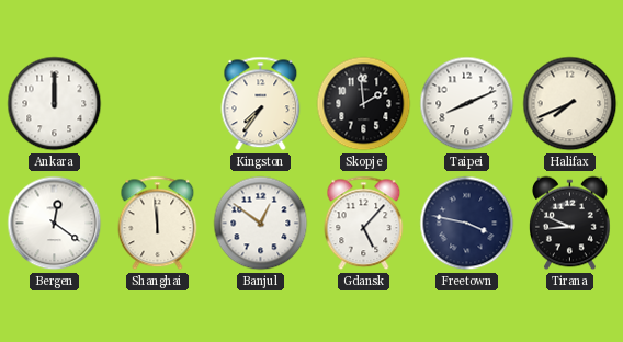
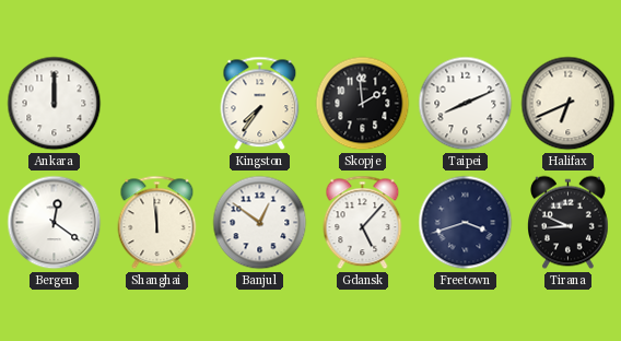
Halifax: 7:41 -> 6:41 (569, 104)
Freetown: 3:47 -> 3:42 (466, 223)
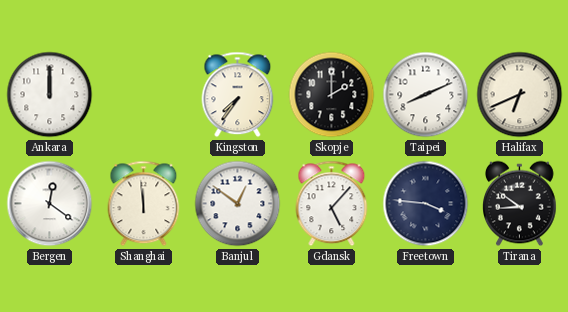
Skopje: 1:59 -> 2:00 (332, 95)
Freetown: 3:42 -> 3:46 (426, 204)
Tirana: 8:49 -> 8:51 (520, 204)
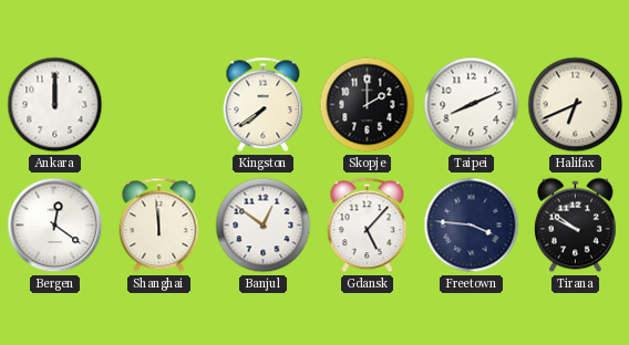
Kingston: 7:36 -> 7:39 (264, 105)
Tirana: 8:51 -> 9:51 (576, 226)
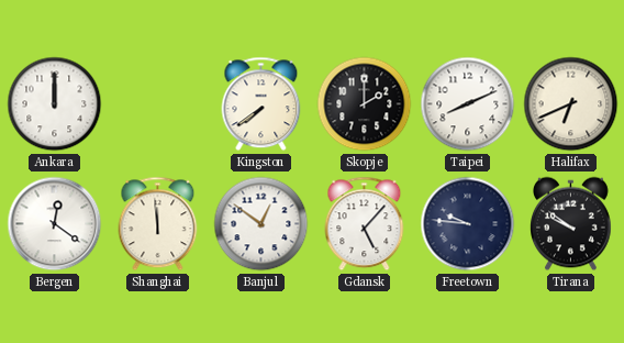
Freetown: 3:46 -> 9:46 (468, 224)
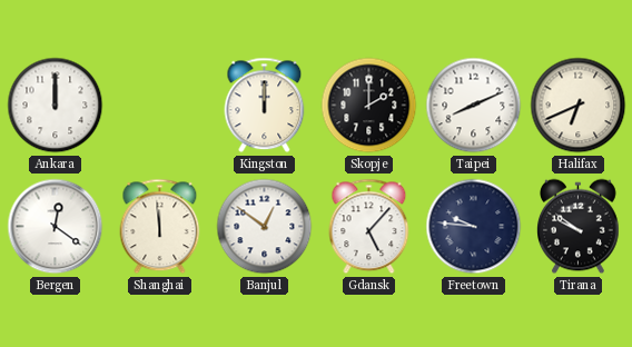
Kingston: 7:39 -> 12:00 (265, 106)
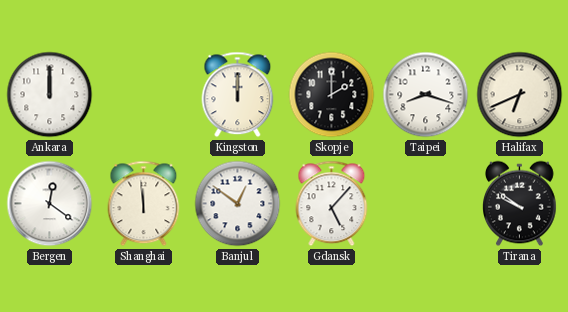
Taipei: 8:11 -> 8:18 (426, 95)
Freetown: 9:46 -> none (474, 227)
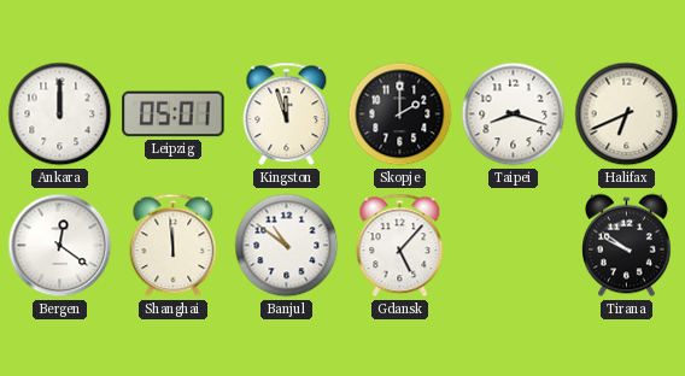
Leipzig: none -> 05:01 (174, 114)
Kingston: 12:00 -> 11:57 (287, 114)
Banjul: 12:51 -> 10:51 (287, 246)
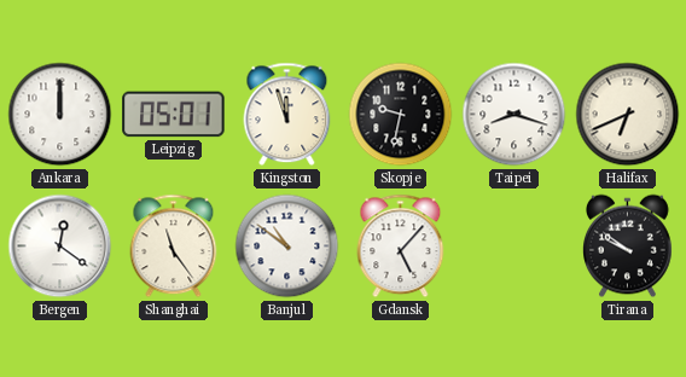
Skopje: 2:00 -> 9:32 (401, 115)
Shanghai: 11:59 -> 11:24 (174, 246)
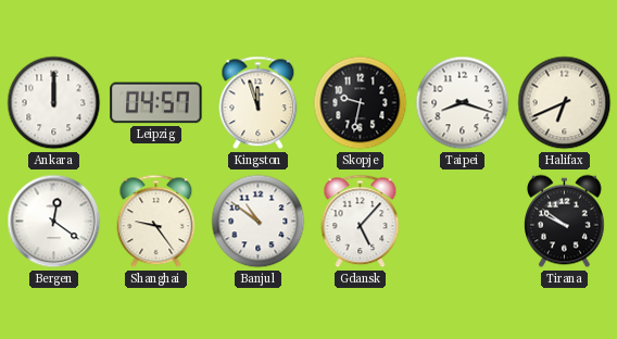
Leipzig: 05:01 -> 04:57 (156, 103)
Shanghai: 11:24 -> 9:24 (156, 222)
